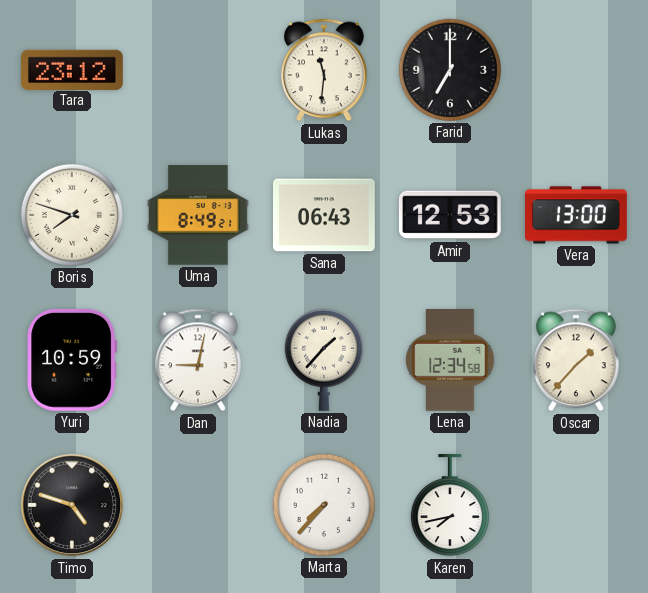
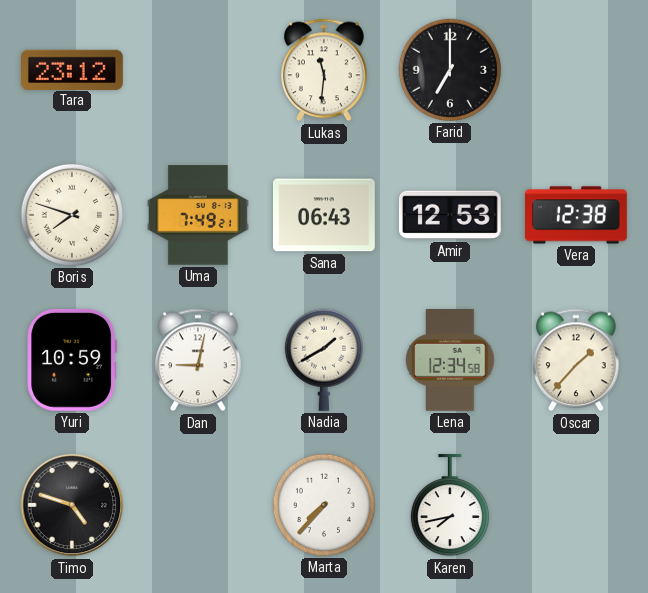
Uma: 8:49 -> 7:49 (199, 215)
Vera: 13:00 -> 12:38 (576, 215)
Nadia: 1:37 -> 1:40 (324, 360)
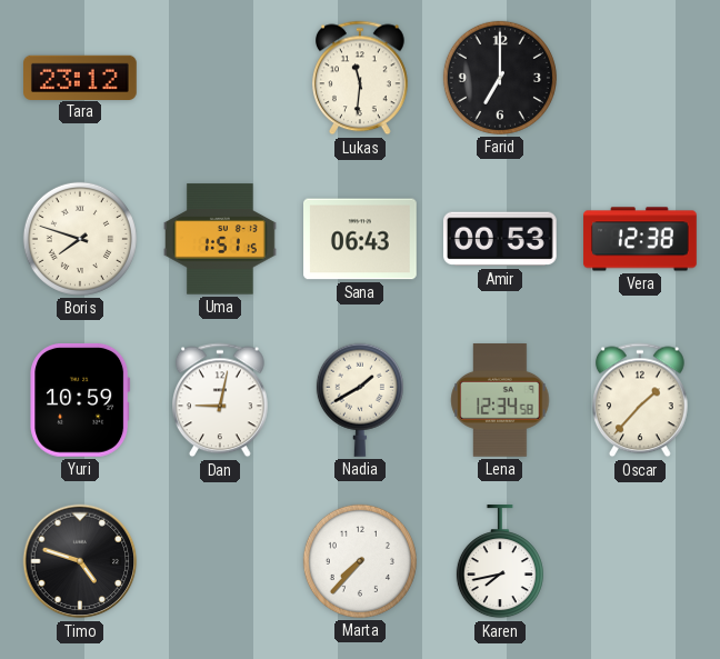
Uma: 7:49 -> 1:51 (221, 239)
Amir: 12:53 -> 00:53 (500, 239)
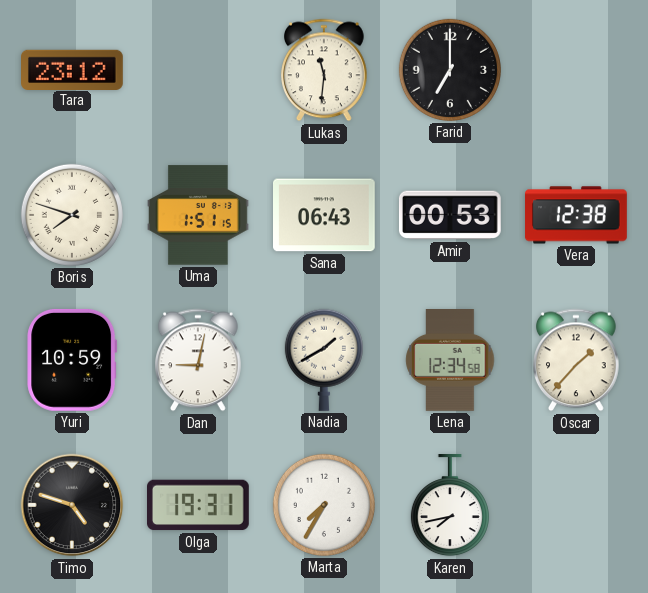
Olga: none -> 19:31 (199, 505)
Marta: 7:37 -> 7:35 (324, 505)
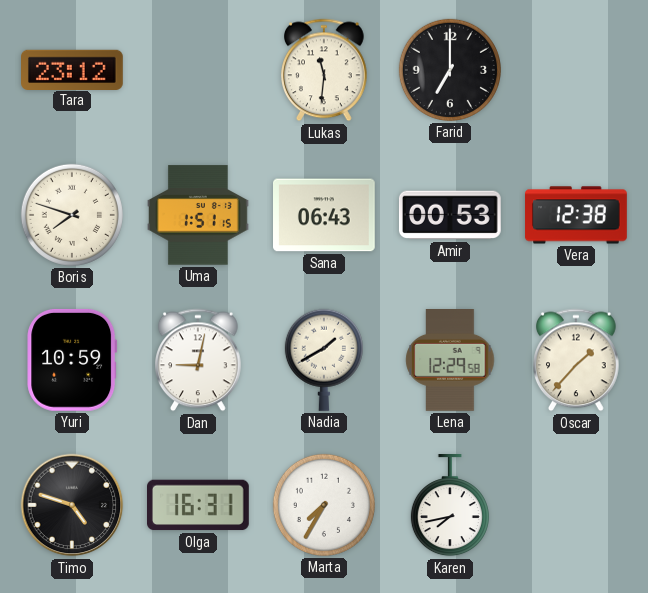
Lena: 12:34 -> 12:29 (450, 361)
Olga: 19:31 -> 16:31 (199, 505)
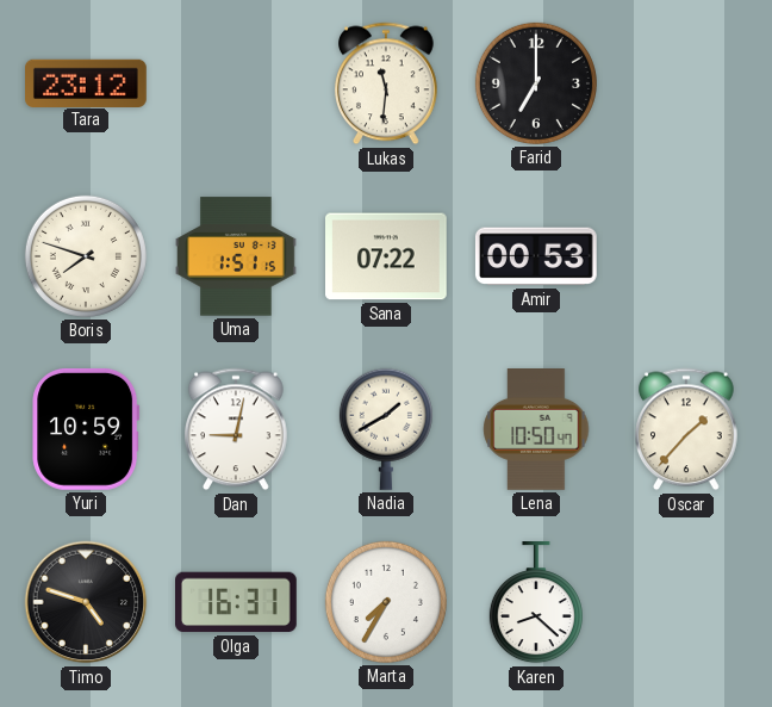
Sana: 06:43 -> 07:22 (387, 256)
Vera: 12:38 -> none (576, 215)
Lena: 12:29 -> 10:50 (536, 430)
Karen: 7:43 -> 8:22 (536, 603)
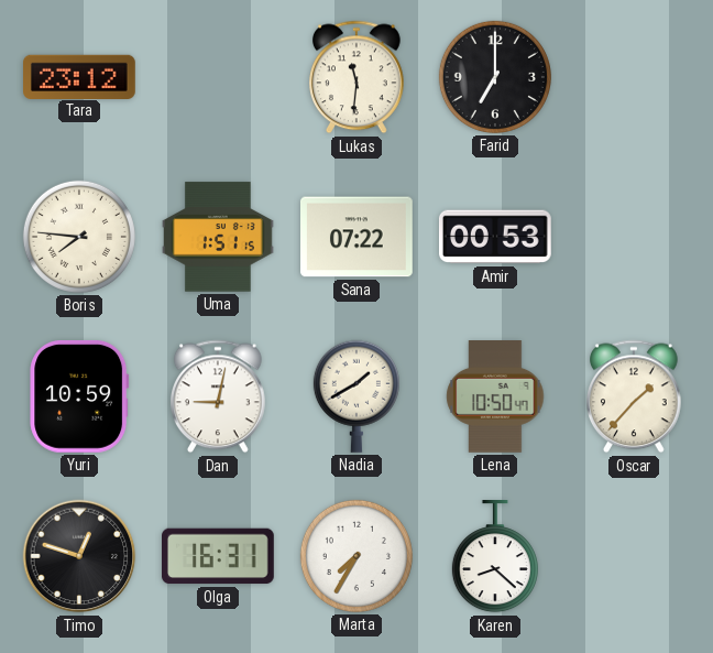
Boris: 7:48 -> 7:46 (79, 237)
Timo: 4:48 -> 12:48 (79, 556)
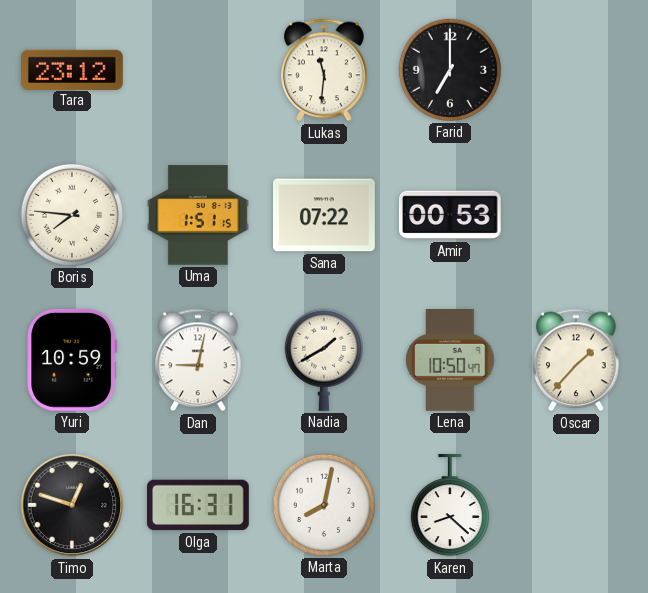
Marta: 7:35 -> 8:02 (324, 505)
